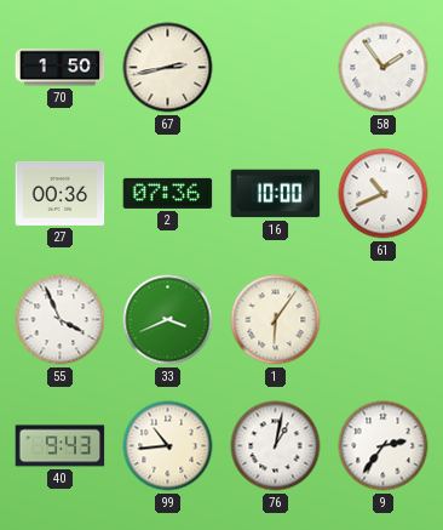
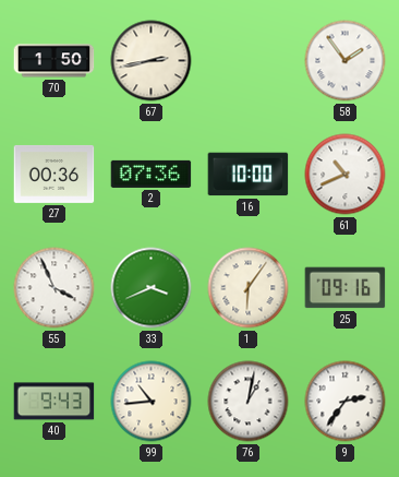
25: none -> 09:16 (346, 288)
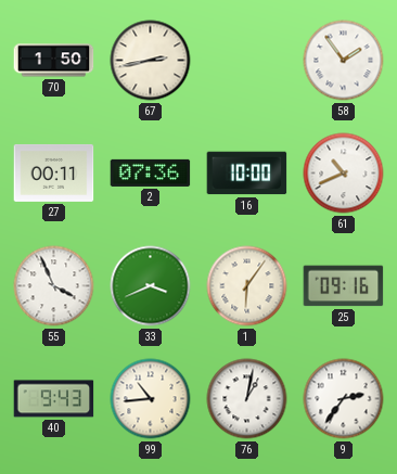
27: 00:36 -> 00:11 (54, 172)
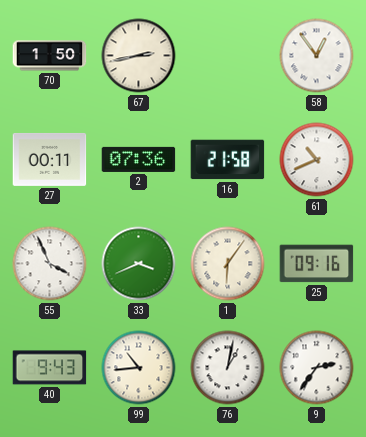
58: 1:54 -> 12:54 (317, 56)
16: 10:00 -> 21:58 (228, 160)
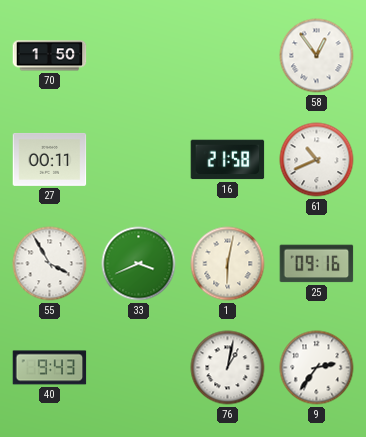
67: 2:43 -> none (139, 56)
2: 07:36 -> none (139, 159)
55: 3:56 -> 3:55 (50, 264)
1: 6:06 -> 6:02 (228, 264)
99: 10:44 -> none (139, 368)
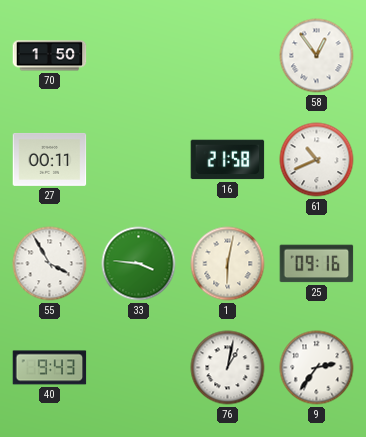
33: 3:41 -> 3:46 (139, 264)
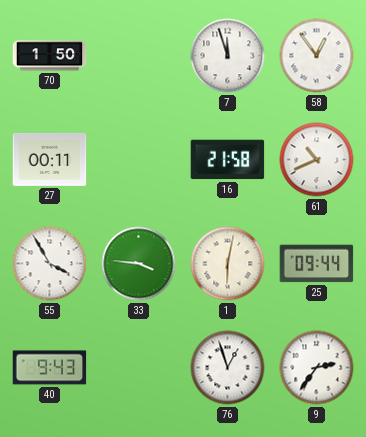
7: none -> 11:57 (228, 56)
25: 09:16 -> 09:44 (317, 264)
76: 1:02 -> 12:57 (228, 368)
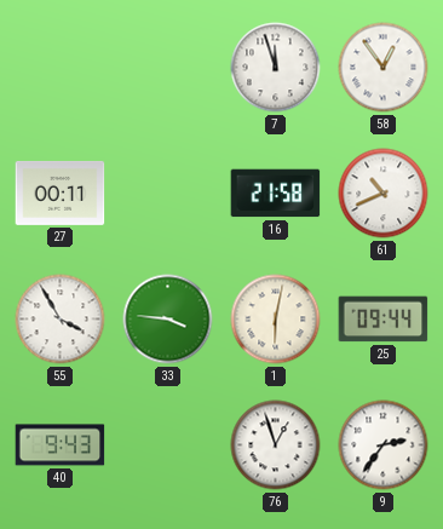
70: 1:50 -> none (50, 56)
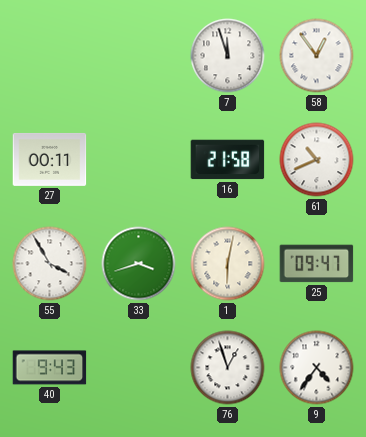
33: 3:46 -> 3:42 (139, 264)
25: 09:44 -> 09:47 (317, 264)
9: 2:36 -> 4:36 (317, 368)
